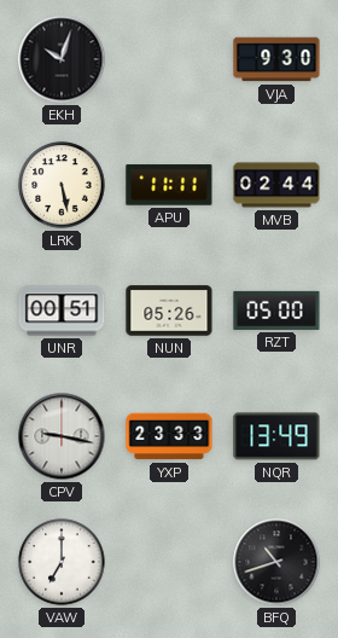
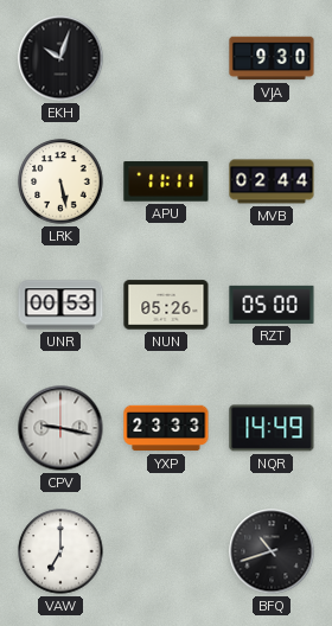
UNR: 00:51 -> 00:53 (60, 305)
NQR: 13:49 -> 14:49 (272, 428)
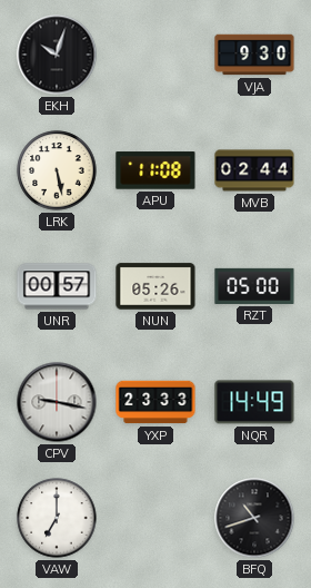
APU: 11:11 -> 11:08 (155, 170)
UNR: 00:53 -> 00:57 (57, 286)
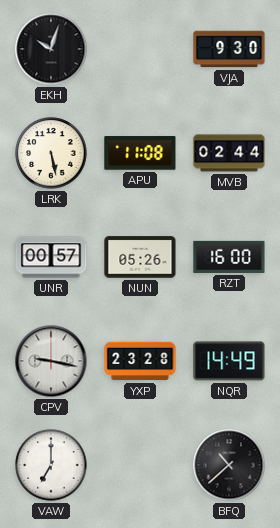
RZT: 05:00 -> 16:00 (229, 257)
YXP: 23:33 -> 23:28 (140, 361)
BFQ: 10:42 -> 10:38 (229, 465)
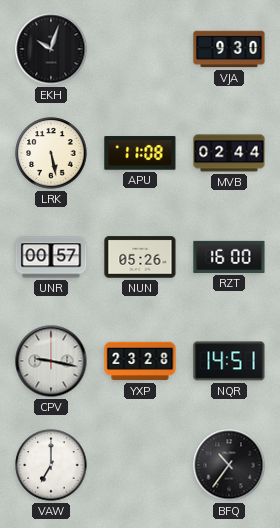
NQR: 14:49 -> 14:51 (229, 361)
BFQ: 10:38 -> 10:36 (229, 465)
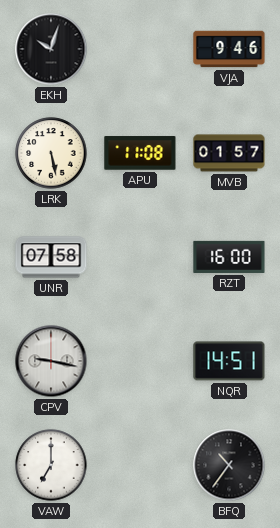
VJA: 9:30 -> 9:46 (229, 49)
MVB: 02:44 -> 01:57 (229, 153)
UNR: 00:57 -> 07:58 (51, 257)
NUN: 05:26 -> none (140, 257)
YXP: 23:28 -> none (140, 361)
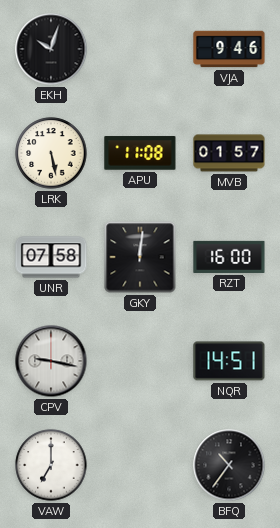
GKY: none -> 12:01 (140, 257)
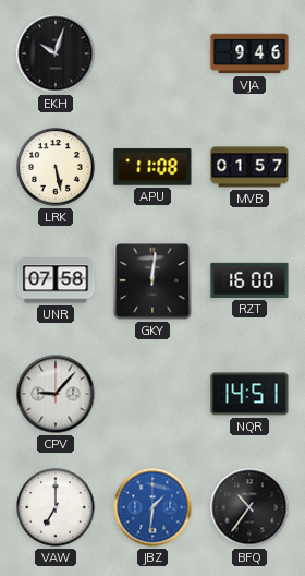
CPV: 9:17 -> 9:07 (56, 394)
JBZ: none -> 1:31 (152, 507)
